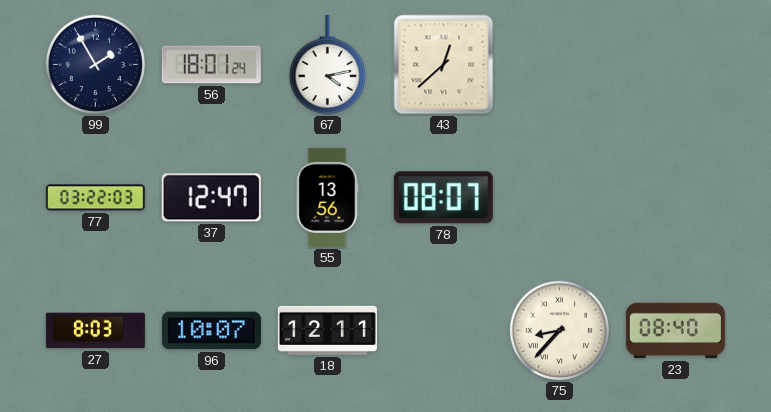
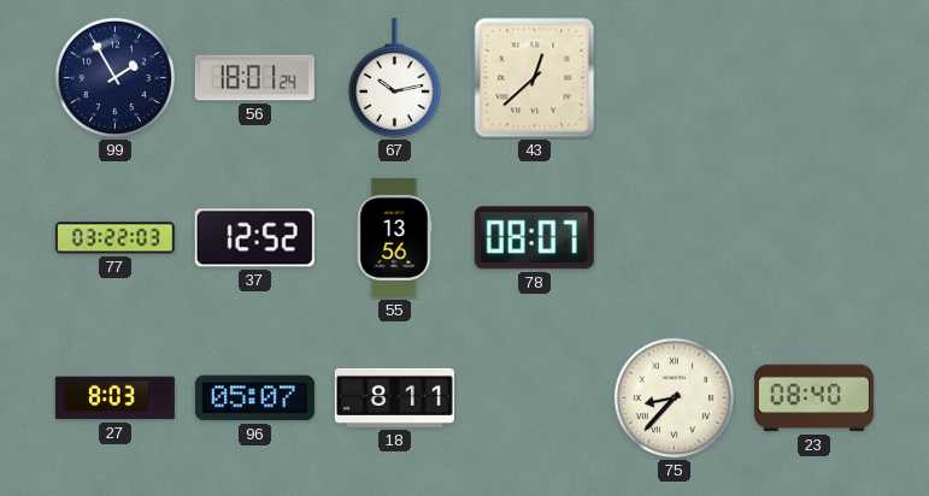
67: 4:13 -> 10:13 (394, 78)
37: 12:47 -> 12:52 (254, 238)
96: 10:07 -> 05:07 (254, 398)
18: 12:11 -> 8:11 (394, 397)
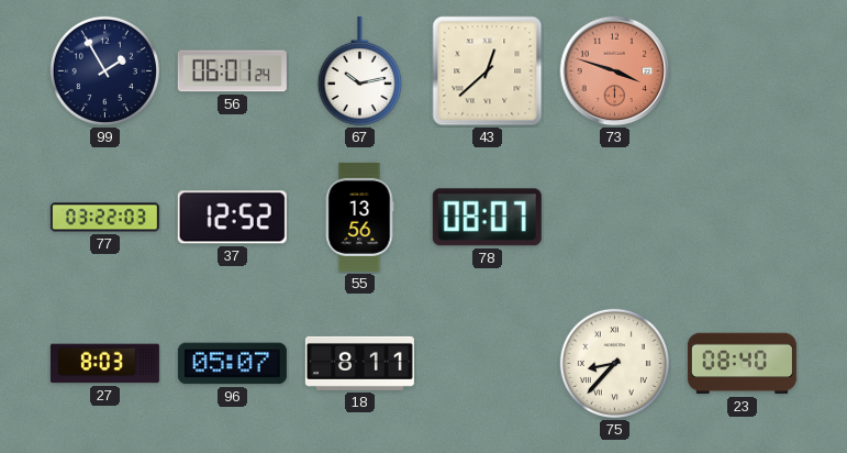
56: 18:01 -> 06:01 (232, 71)
73: none -> 3:48 (615, 71)
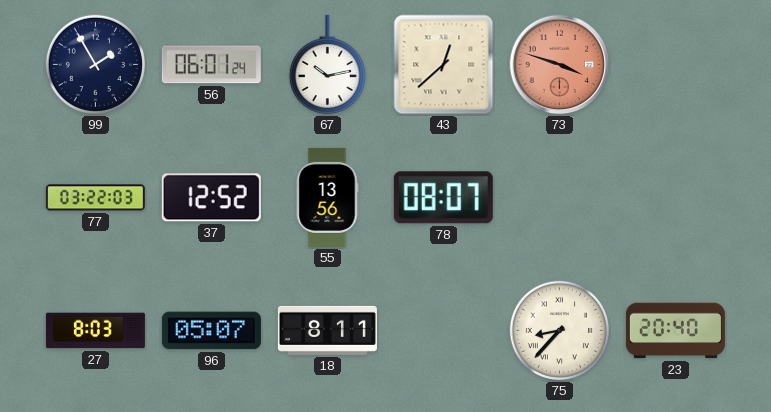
23: 08:40 -> 20:40 (675, 331)
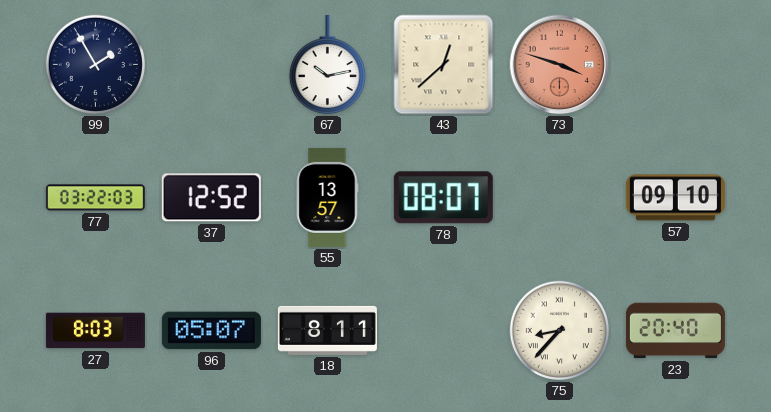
56: 06:01 -> none (211, 65)
55: 13:56 -> 13:57 (327, 197)
57: none -> 09:10 (675, 198)
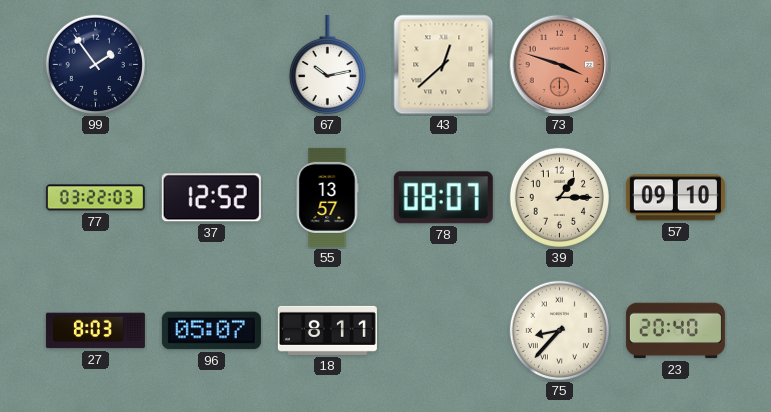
99: 1:55 -> 1:54 (95, 64)
39: none -> 1:15 (559, 197)
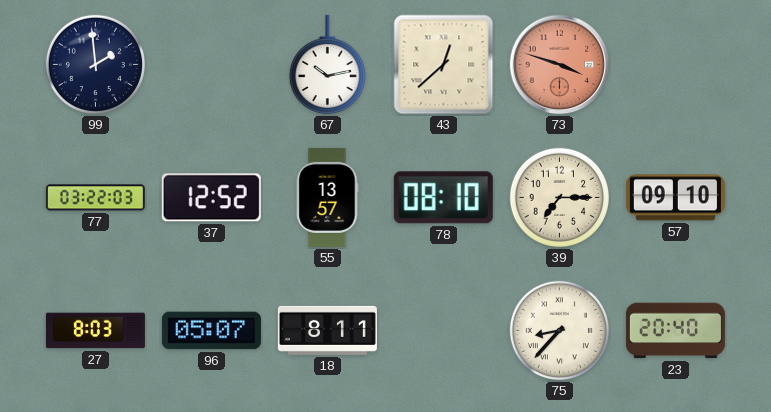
99: 1:54 -> 1:59 (95, 64)
78: 08:07 -> 08:10 (443, 198)
39: 1:15 -> 7:15 (559, 197)
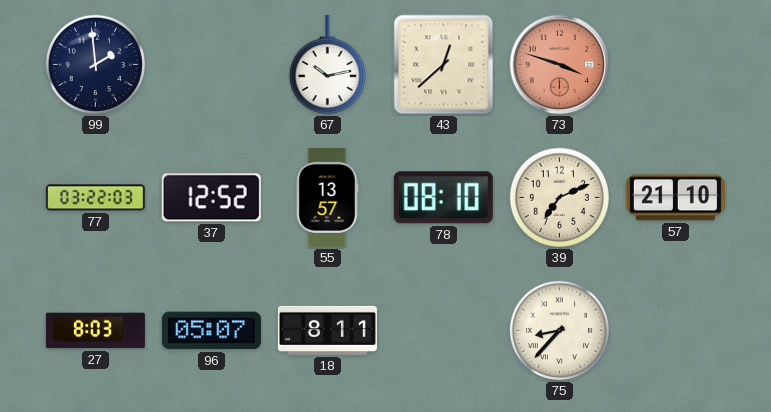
39: 7:15 -> 7:11 (559, 197)
57: 09:10 -> 21:10 (675, 198)
23: 20:40 -> none (675, 331)
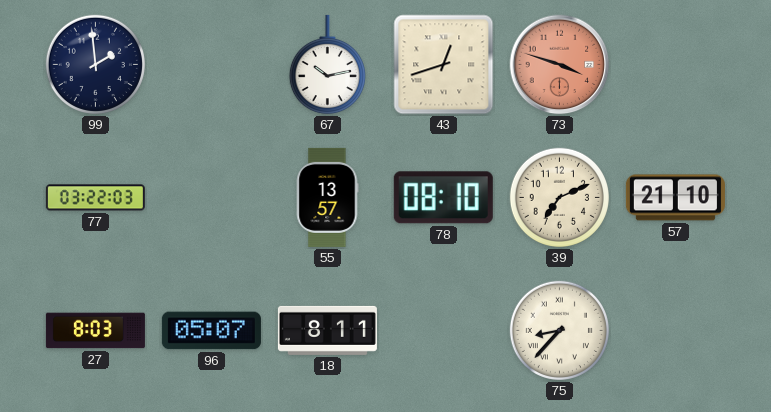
43: 12:38 -> 12:42 (444, 65)
37: 12:52 -> none (211, 198)
